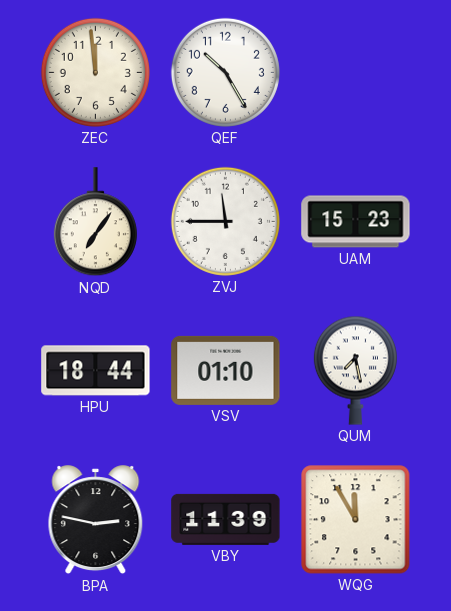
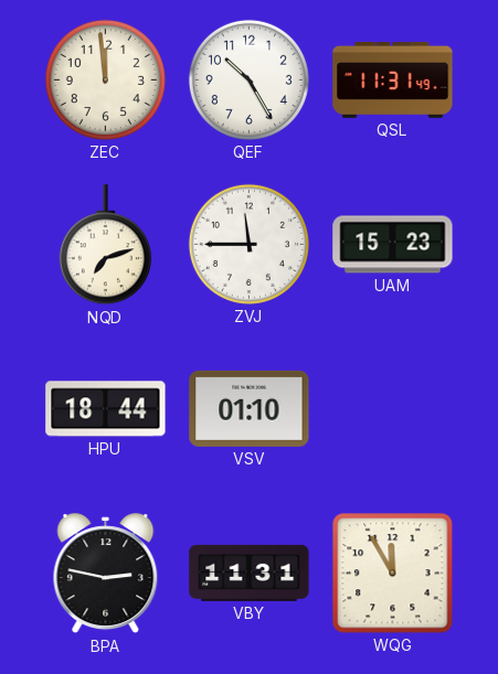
QSL: none -> 11:31 (393, 79)
NQD: 7:06 -> 7:12 (105, 245)
QUM: 7:28 -> none (355, 370)
VBY: 11:39 -> 11:31 (250, 573)
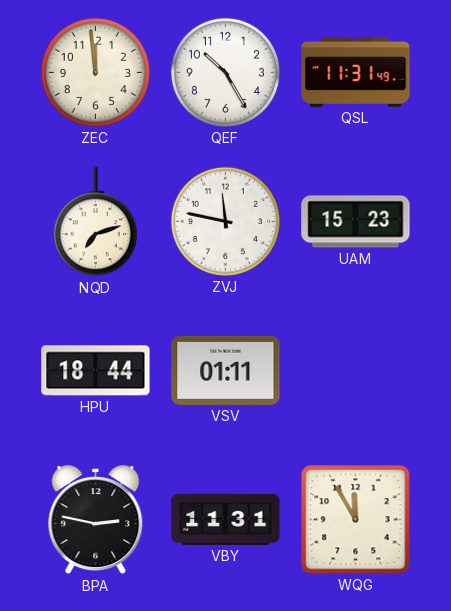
ZVJ: 11:45 -> 11:47 (225, 221)
VSV: 01:10 -> 01:11 (226, 370)
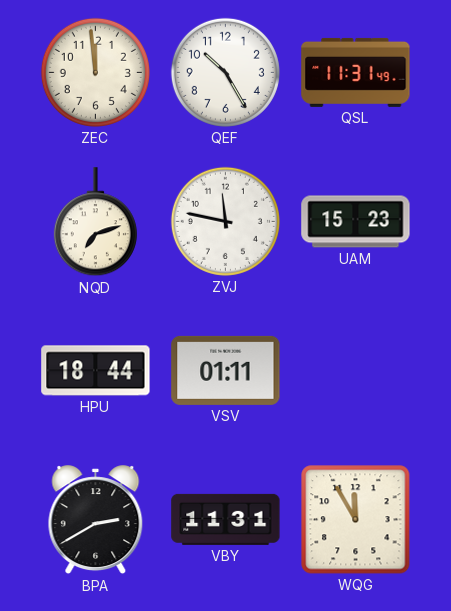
BPA: 2:47 -> 2:40 (96, 520)
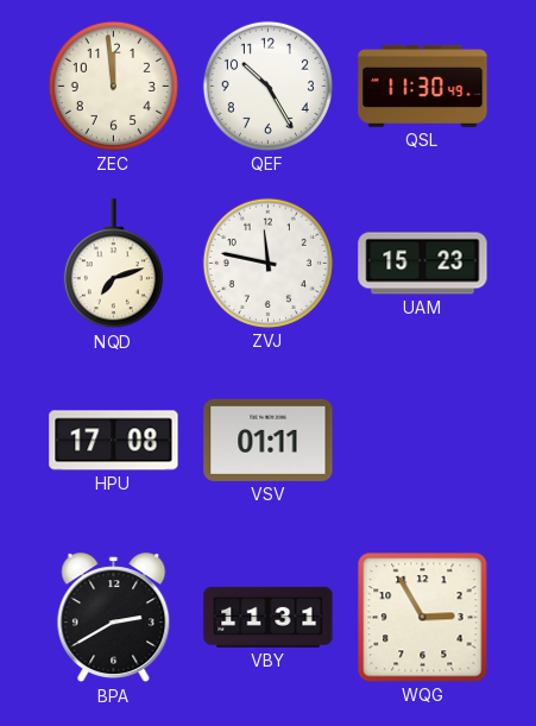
QSL: 11:31 -> 11:30 (423, 86)
HPU: 18:44 -> 17:08 (114, 441)
WQG: 11:55 -> 2:55 (423, 618)
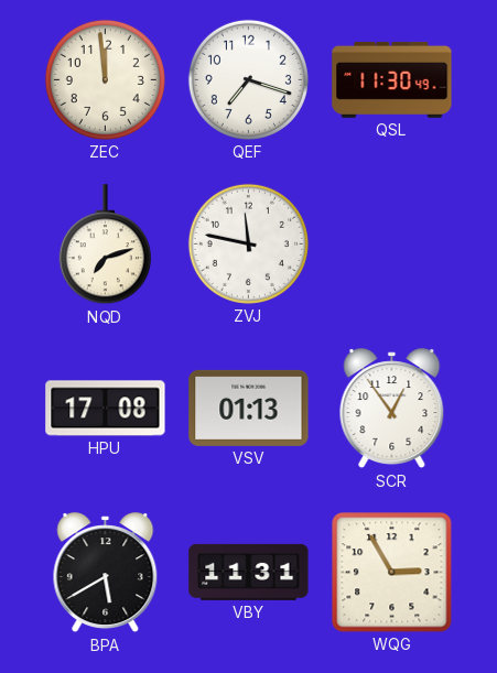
QEF: 10:25 -> 7:18 (248, 79)
UAM: 15:23 -> none (423, 264)
VSV: 01:11 -> 01:13 (249, 408)
SCR: none -> 12:54 (392, 409)
BPA: 2:40 -> 5:40 (106, 573)
